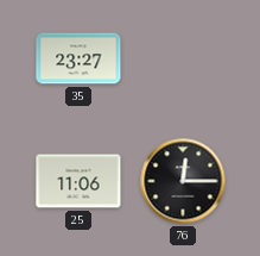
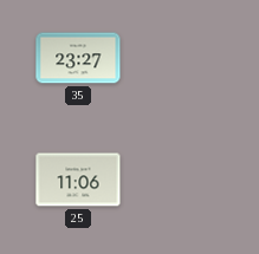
76: 12:15 -> none (183, 181)
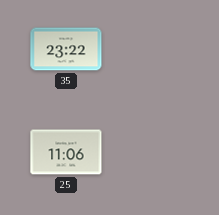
35: 23:27 -> 23:22 (66, 49)
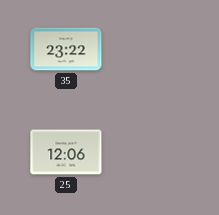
25: 11:06 -> 12:06 (66, 152)
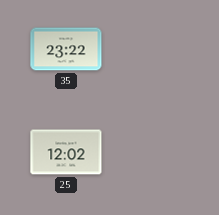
25: 12:06 -> 12:02 (66, 152)
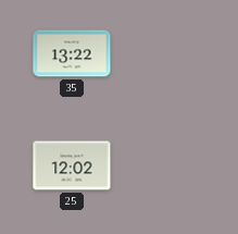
35: 23:22 -> 13:22 (72, 53)
